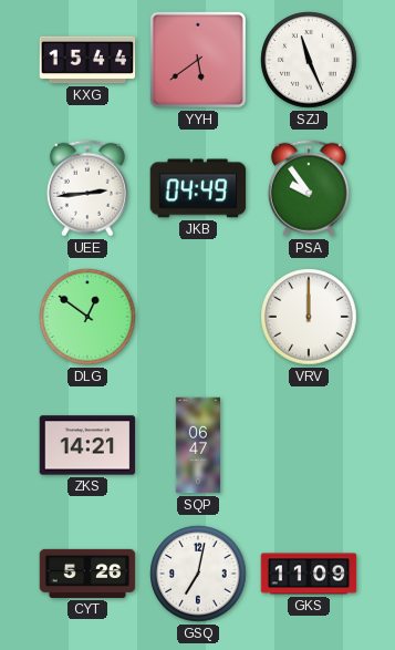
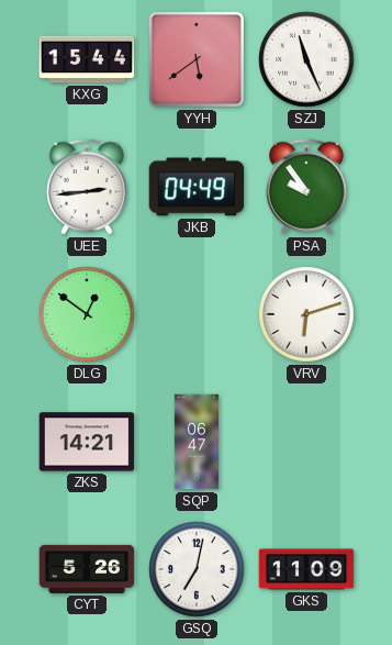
VRV: 12:00 -> 6:12 (306, 314)
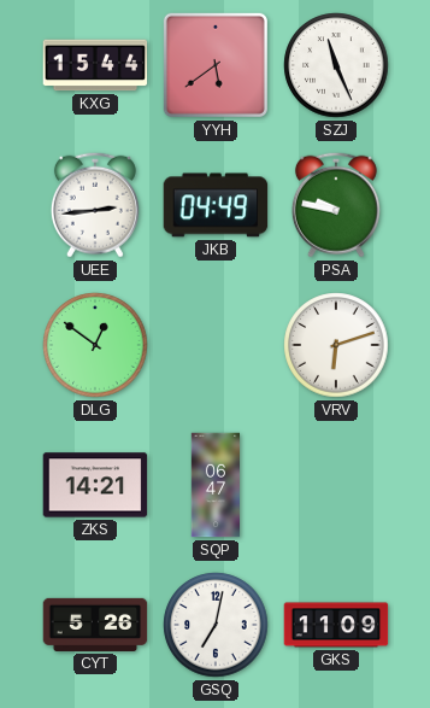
PSA: 9:54 -> 9:47 (336, 205)
